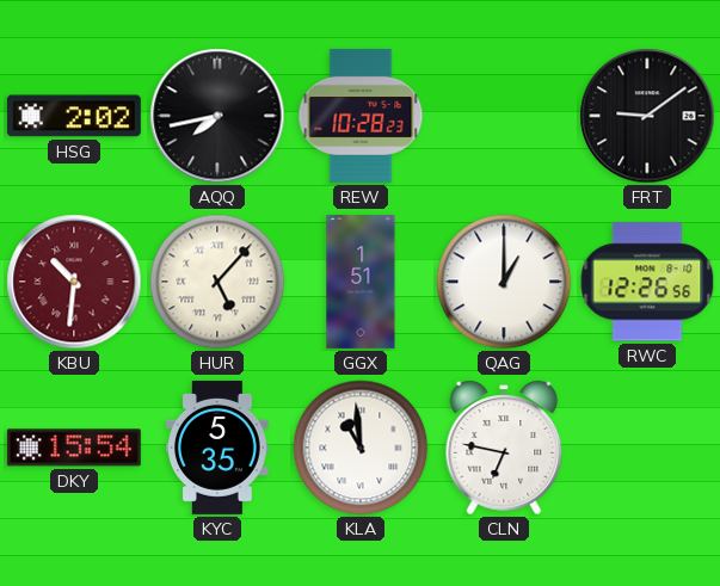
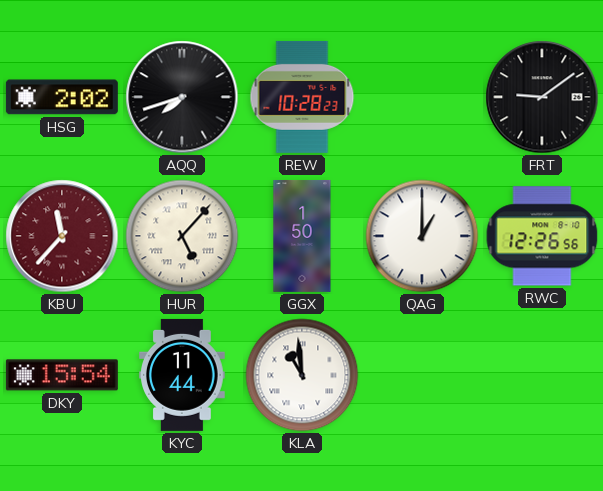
AQQ: 7:43 -> 7:42 (182, 97)
KBU: 10:31 -> 11:37 (62, 236)
GGX: 1:51 -> 1:50 (302, 236)
KYC: 5:35 -> 11:44 (183, 375)
CLN: 6:47 -> none (504, 448)
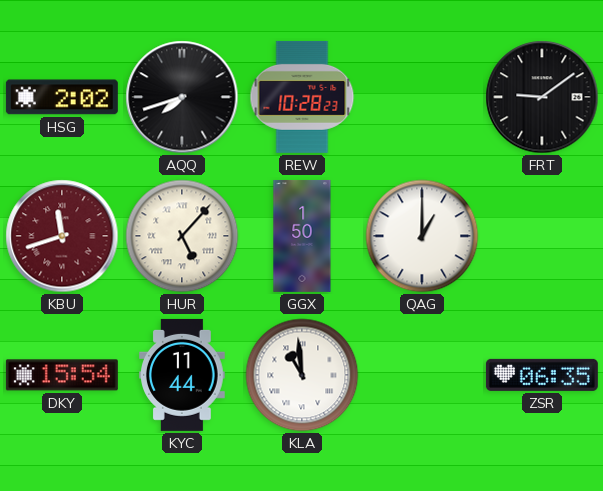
KBU: 11:37 -> 11:42 (62, 236)
RWC: 12:26 -> none (542, 236)
ZSR: none -> 06:35 (542, 375)
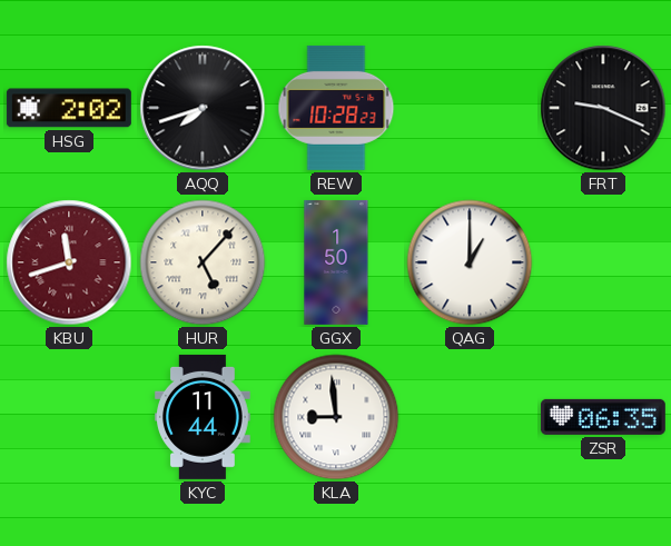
FRT: 9:09 -> 9:19 (603, 108)
DKY: 15:54 -> none (62, 375)
KLA: 10:59 -> 8:59 (336, 417)
